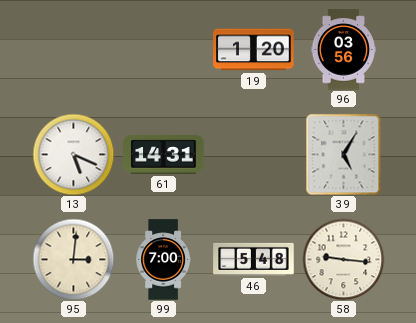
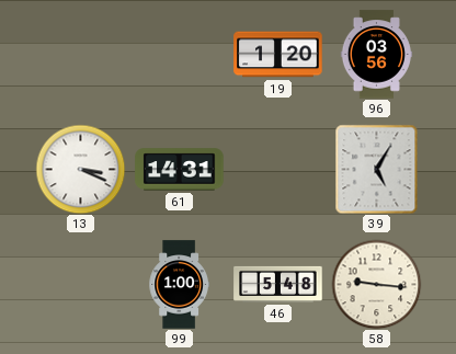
13: 5:19 -> 3:19 (80, 169)
95: 3:01 -> none (73, 259)
99: 7:00 -> 1:00 (179, 285)
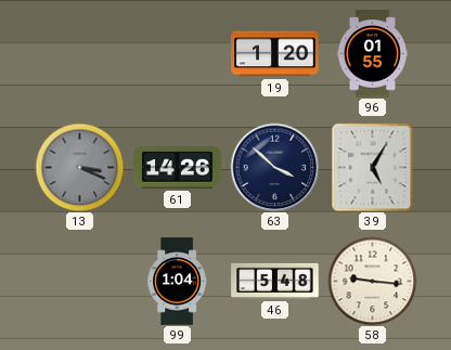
96: 03:56 -> 01:55 (372, 54)
13 dial: white -> grey (79, 167)
61: 14:31 -> 14:26 (178, 168)
63: none -> 3:52 (274, 167)
99: 1:00 -> 1:04 (177, 282)
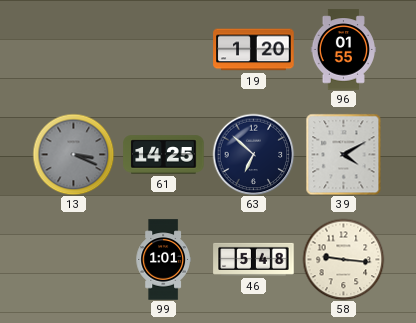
61: 14:26 -> 14:25 (164, 155)
63: 3:52 -> 6:52 (253, 154)
39: 5:05 -> 4:10 (344, 154)
99: 1:04 -> 1:01 (163, 260)
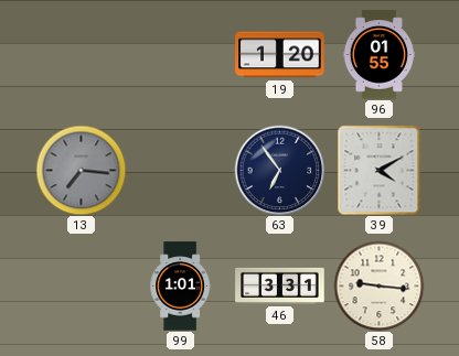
13: 3:19 -> 7:16 (81, 170)
61: 14:25 -> none (164, 155)
63: 6:52 -> 6:54 (279, 170)
46: 5:48 -> 3:31 (280, 285)
